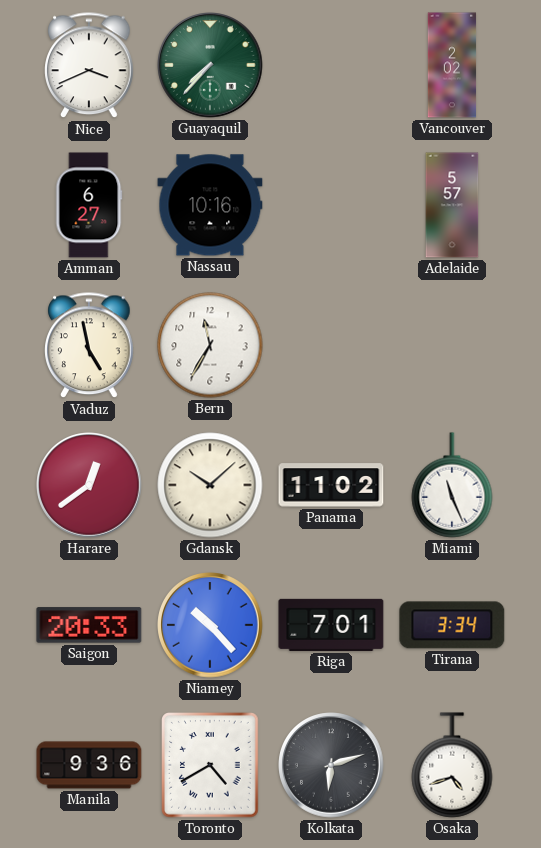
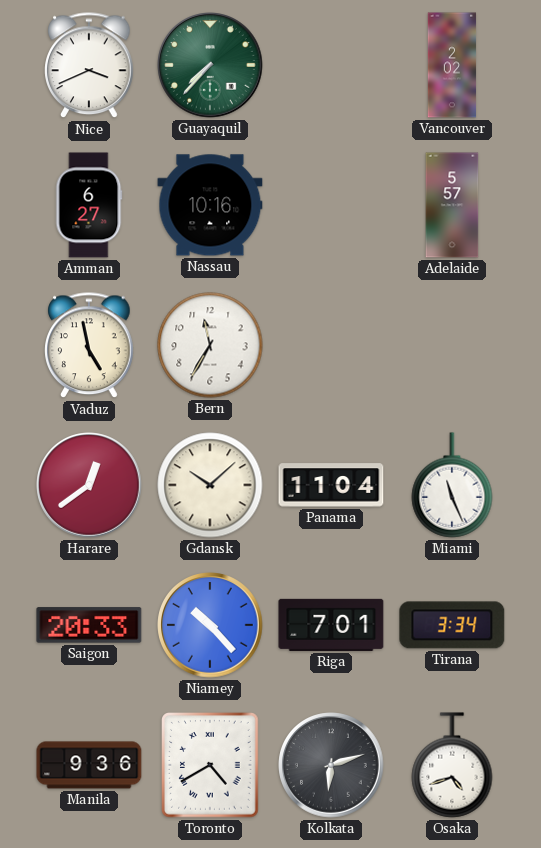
Panama: 11:02 -> 11:04 (331, 485)
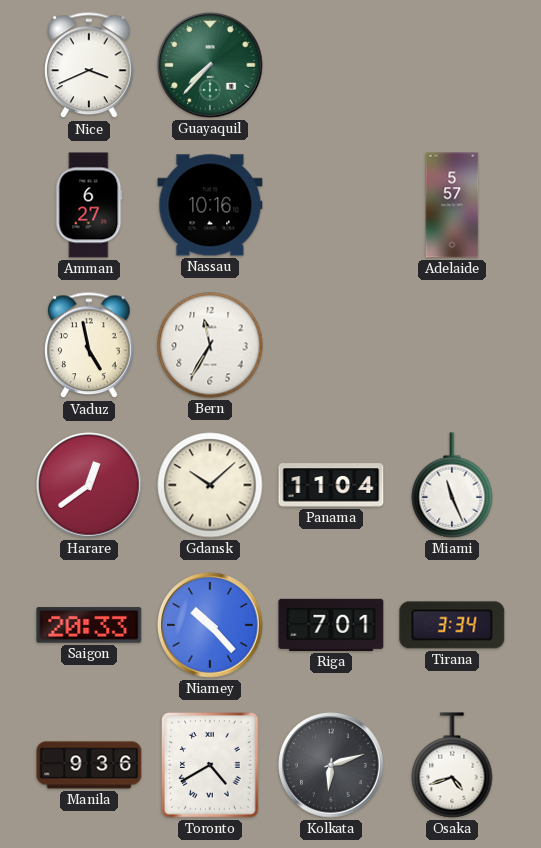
Vancouver: 2:02 -> none (452, 65)
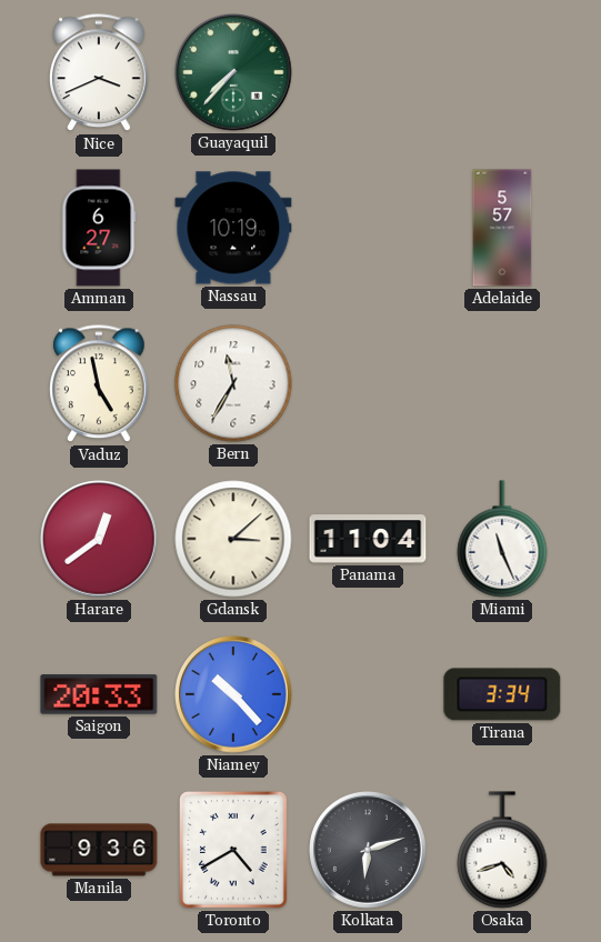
Nassau: 10:16 -> 10:19 (233, 228)
Gdansk: 10:08 -> 3:08 (233, 539)
Riga: 7:01 -> none (331, 625)
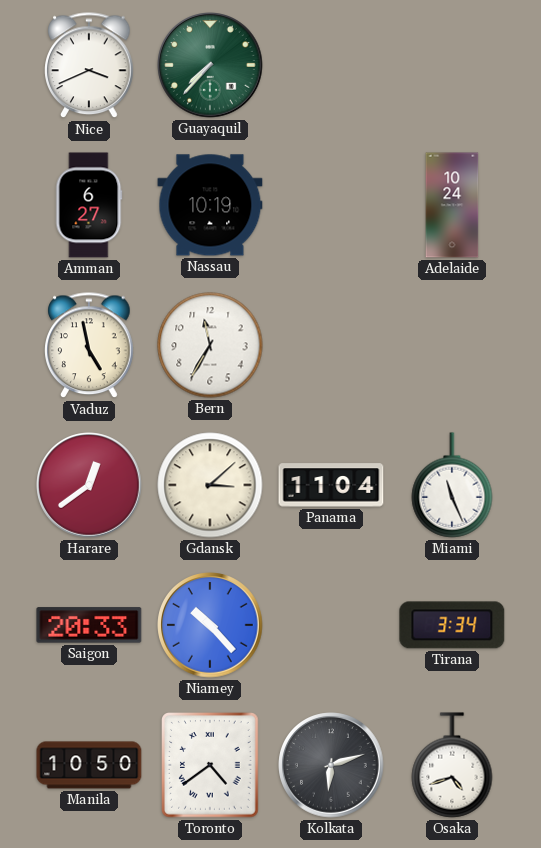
Adelaide: 5:57 -> 10:24 (452, 205)
Manila: 9:36 -> 10:50 (89, 765)
Toronto: 4:40 -> 4:39 (211, 765)
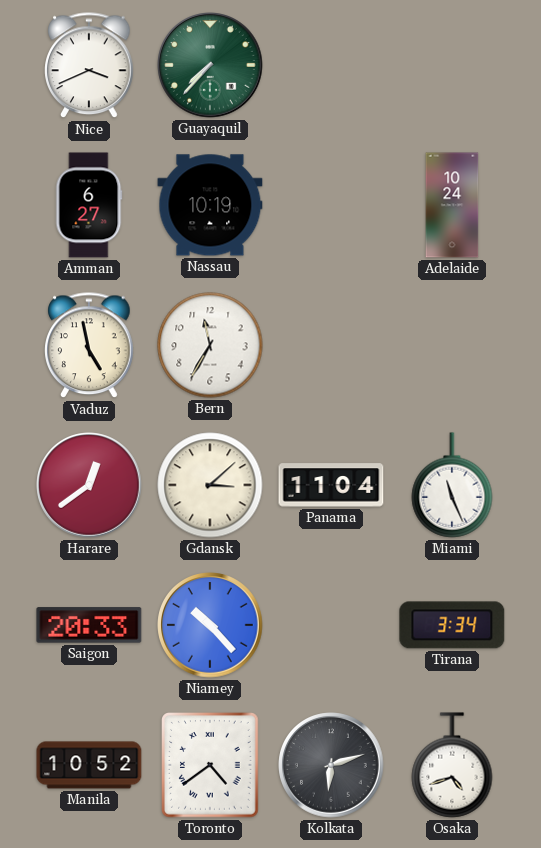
Manila: 10:50 -> 10:52 (89, 765)
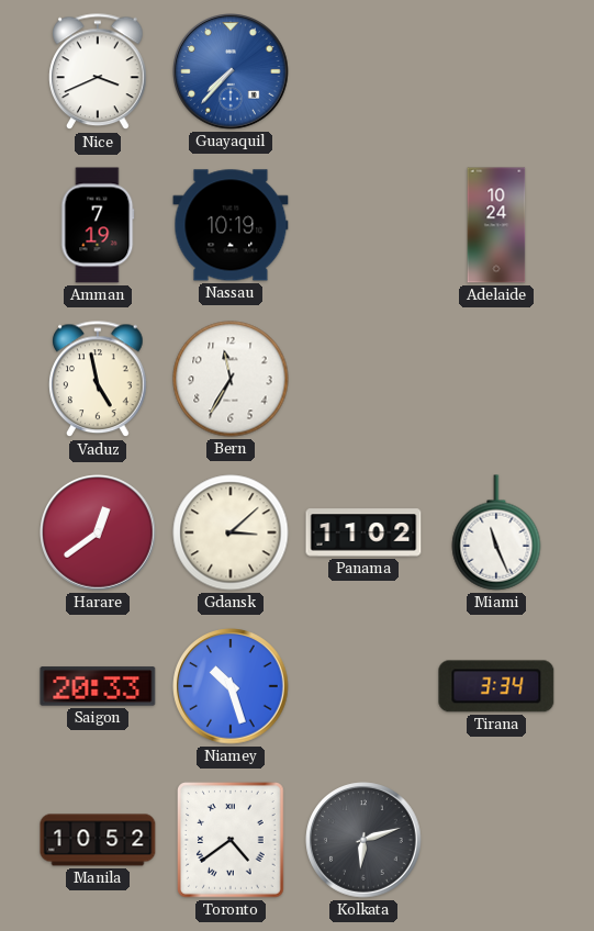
Guayaquil dial: green -> blue (231, 71)
Amman: 6:27 -> 7:19 (98, 225)
Panama: 11:04 -> 11:02 (363, 532)
Niamey: 10:23 -> 10:27 (231, 686)
Osaka: 4:42 -> none (452, 765)
